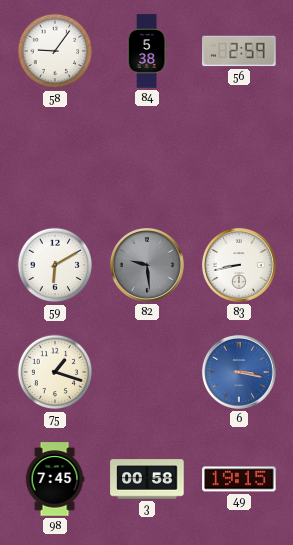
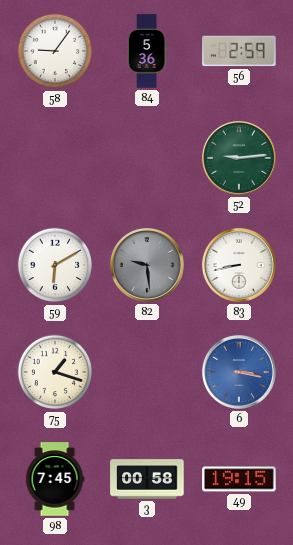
84: 5:38 -> 5:36 (147, 51)
52: none -> 9:14 (239, 158)
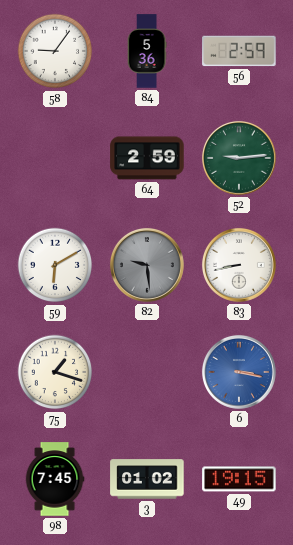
64: none -> 2:59 (147, 158)
3: 00:58 -> 01:02 (147, 479)
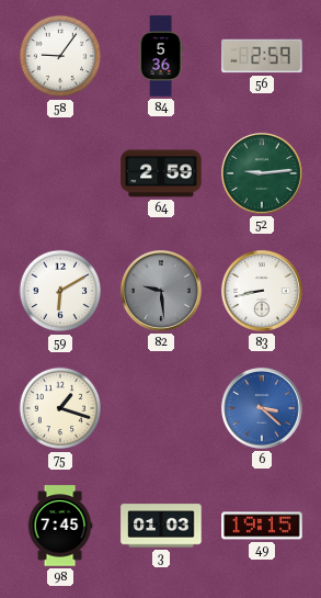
6: 3:17 -> 3:22 (262, 408)
3: 01:02 -> 01:03 (161, 526)
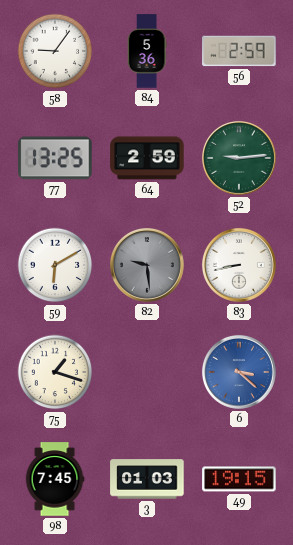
77: none -> 13:25 (55, 158)
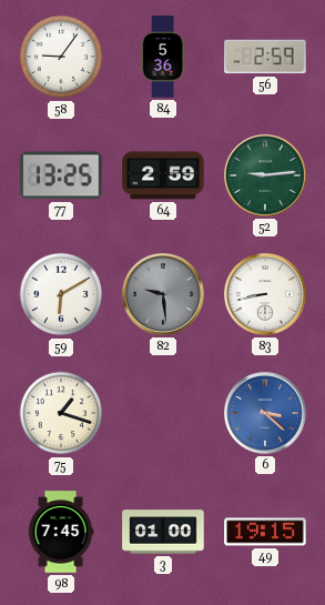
3: 01:03 -> 01:00 (163, 532)
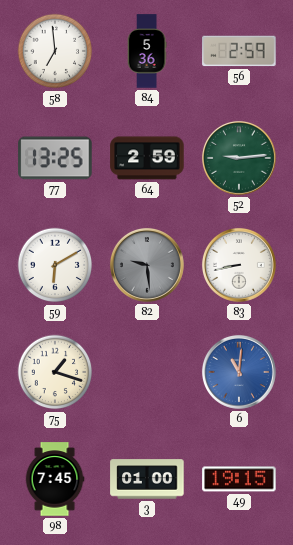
58: 9:06 -> 6:59 (55, 51)
6: 3:22 -> 11:01 (239, 372)
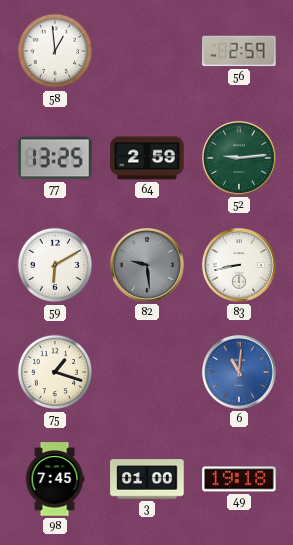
58: 6:59 -> 12:59 (55, 51)
84: 5:36 -> none (147, 51)
49: 19:15 -> 19:18 (239, 479)
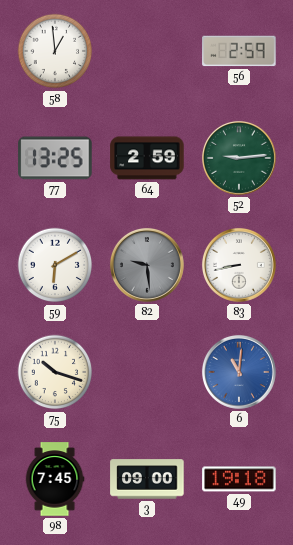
75: 1:18 -> 10:18 (55, 372)
3: 01:00 -> 09:00 (147, 479)
